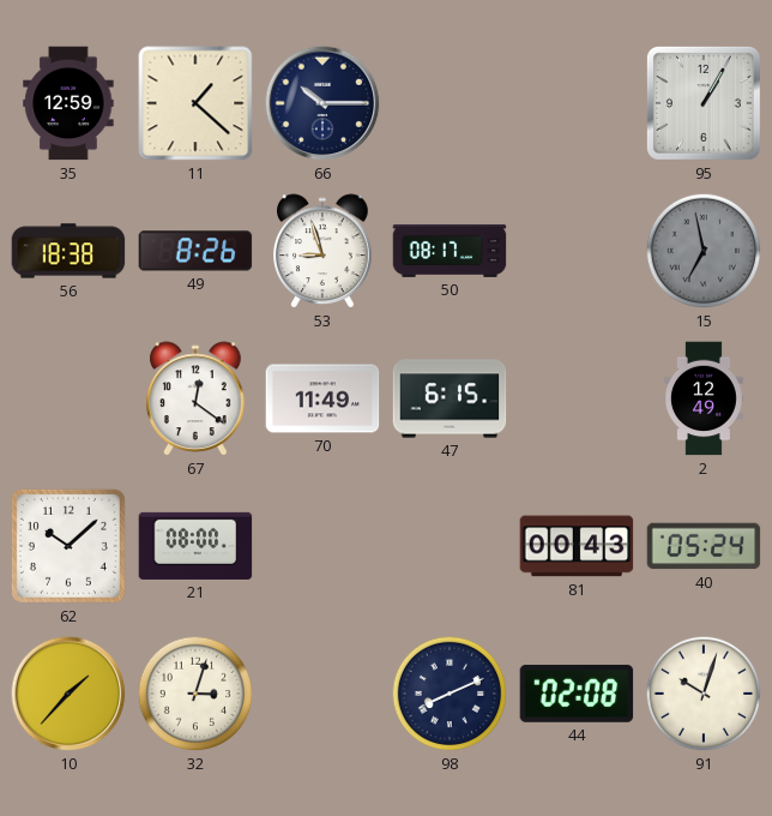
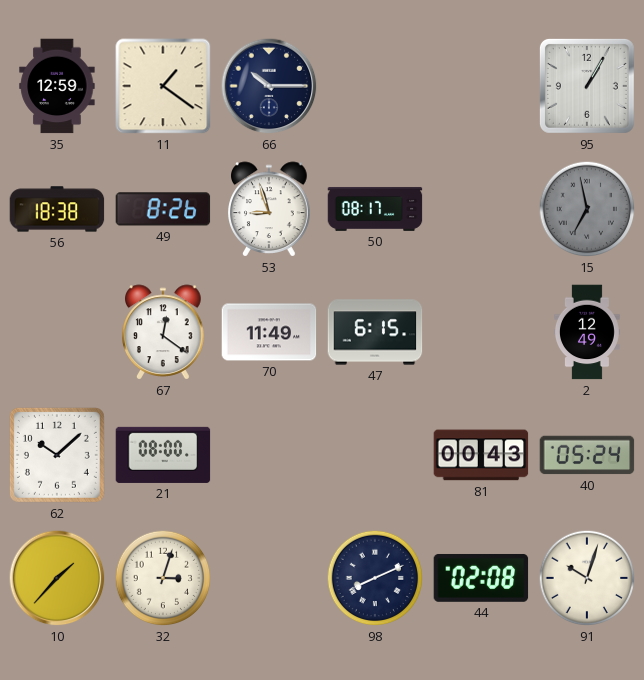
11: 1:22 -> 1:21 (163, 86)
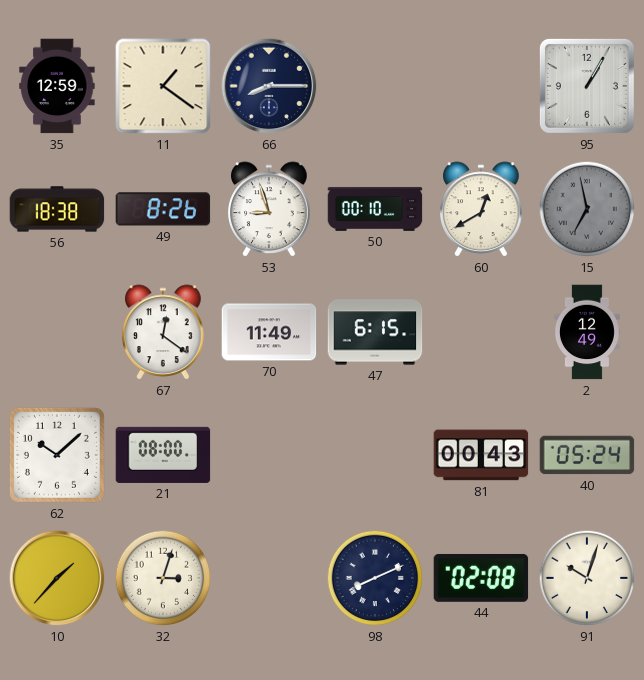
66: 10:15 -> 8:15 (269, 86)
50: 08:17 -> 00:10 (375, 209)
60: none -> 12:40 (482, 209)
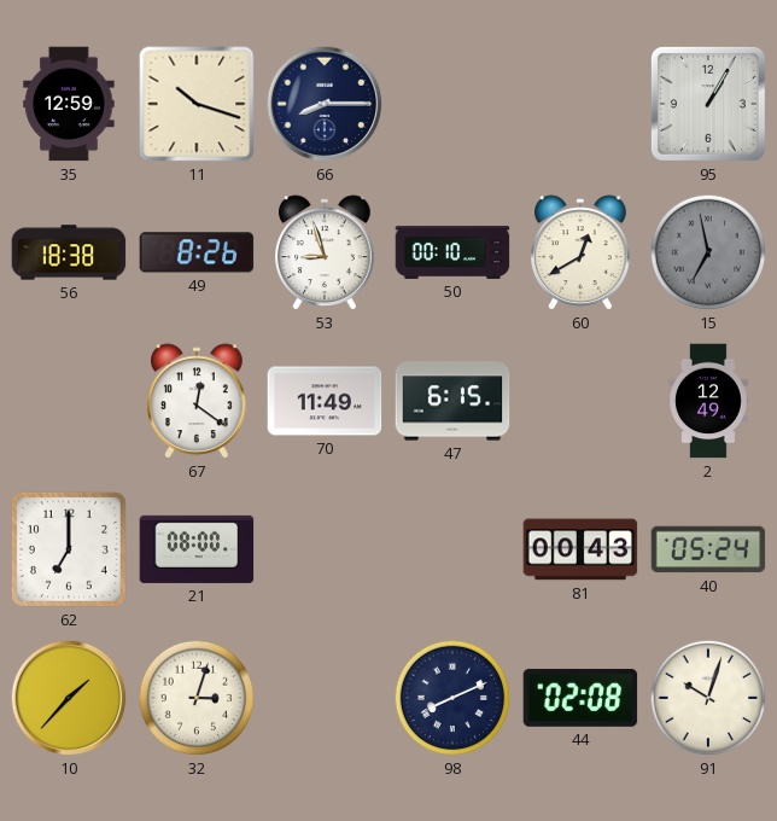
11: 1:21 -> 10:18 (197, 104)
62: 10:08 -> 7:00 (69, 549)
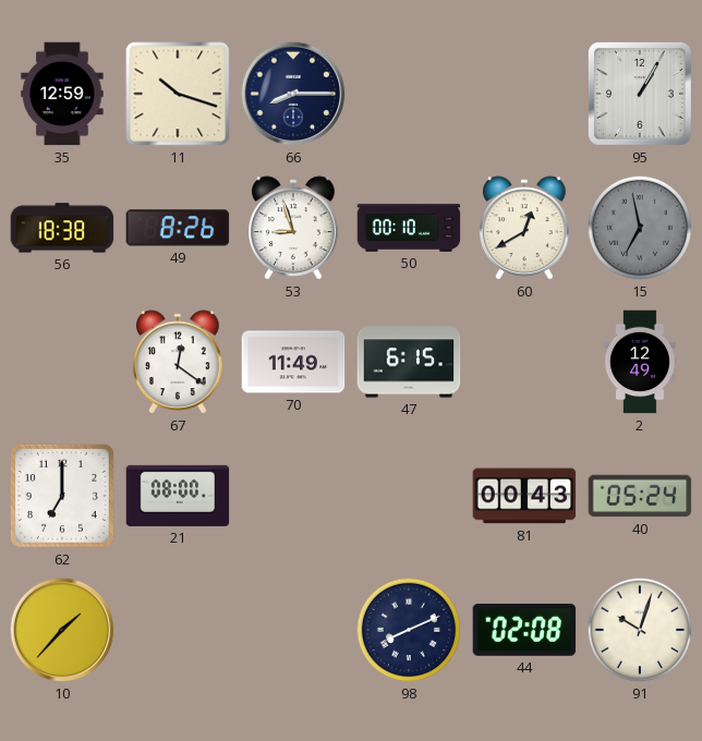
32: 3:03 -> none (197, 698)
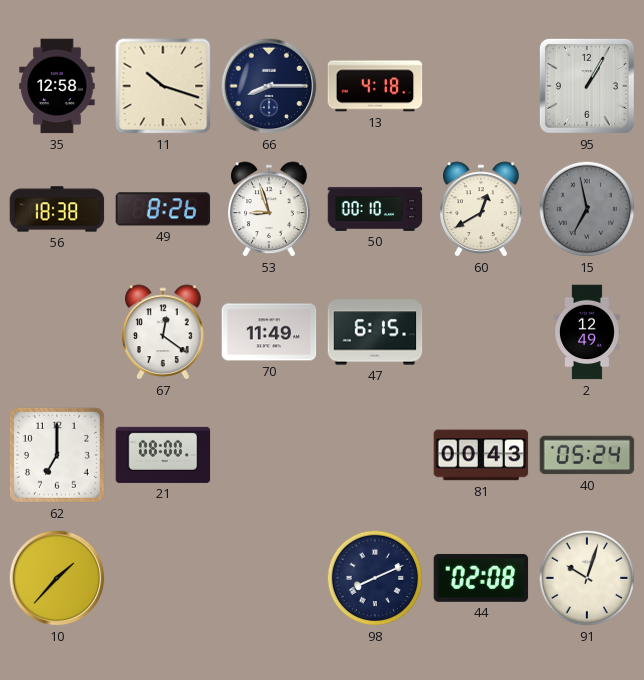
35: 12:59 -> 12:58 (57, 86)
13: none -> 4:18 (375, 86)
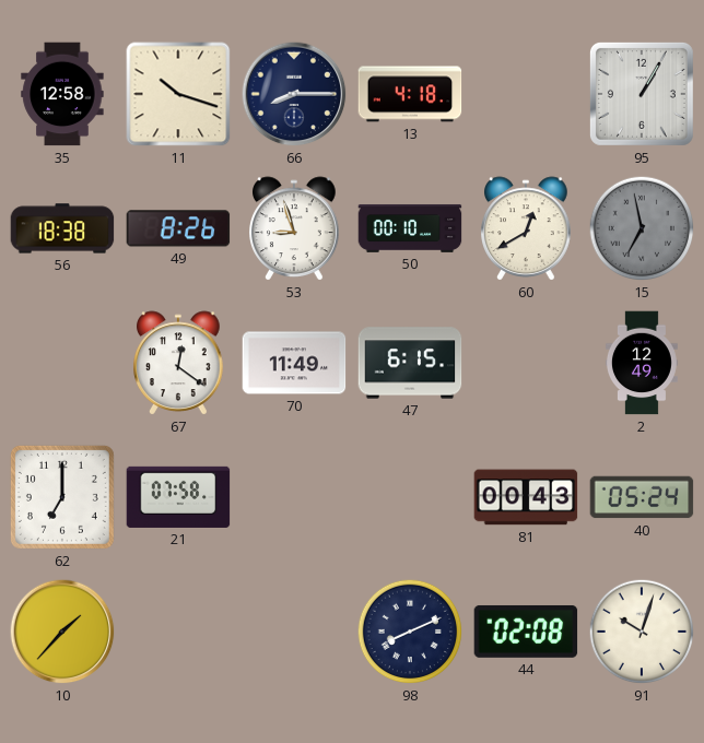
21: 08:00 -> 07:58 (178, 497)
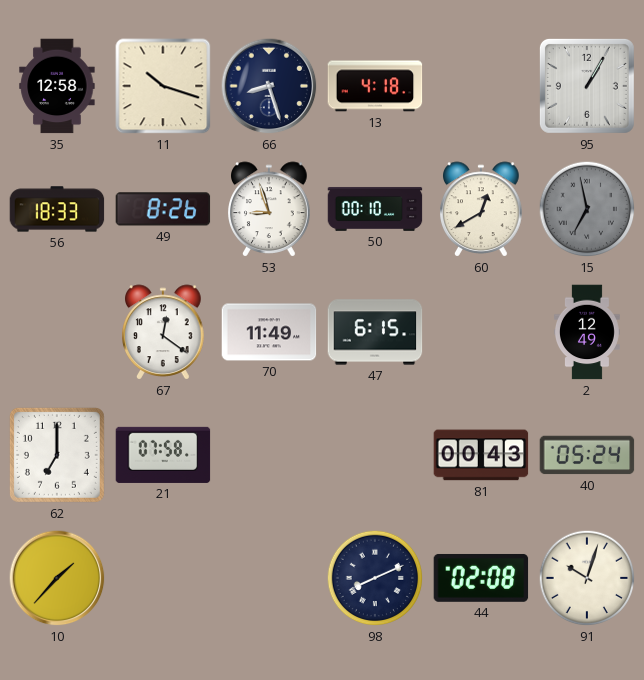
66: 8:15 -> 8:27 (269, 86)
56: 18:38 -> 18:33 (57, 209)
